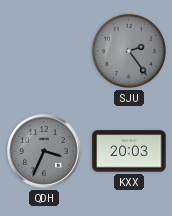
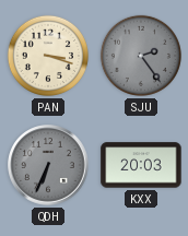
PAN: none -> 3:18 (48, 56)
QDH: 3:34 -> 6:34 (48, 165)
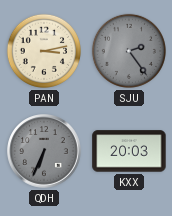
PAN: 3:18 -> 3:13 (44, 51)
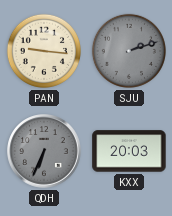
PAN: 3:13 -> 9:16 (44, 51)
SJU: 2:24 -> 2:12 (129, 51)
